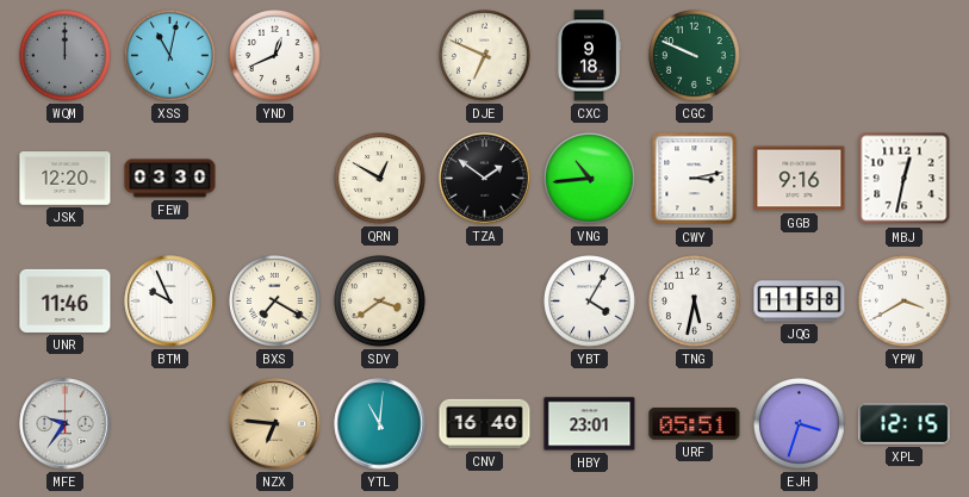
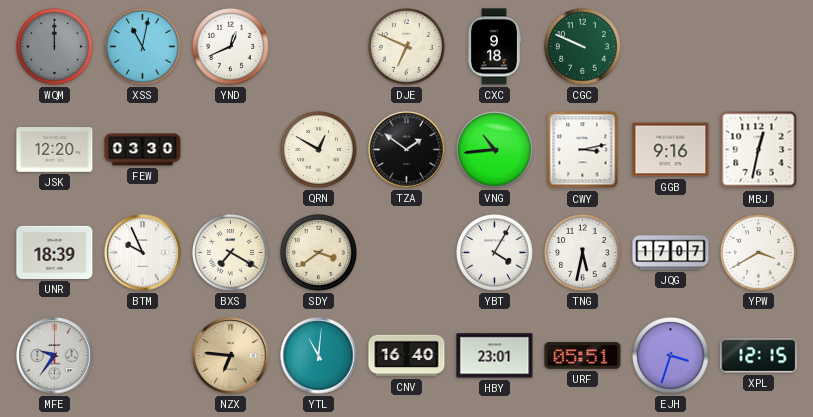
UNR: 11:46 -> 18:39 (55, 252)
JQG: 11:58 -> 17:07 (671, 253)
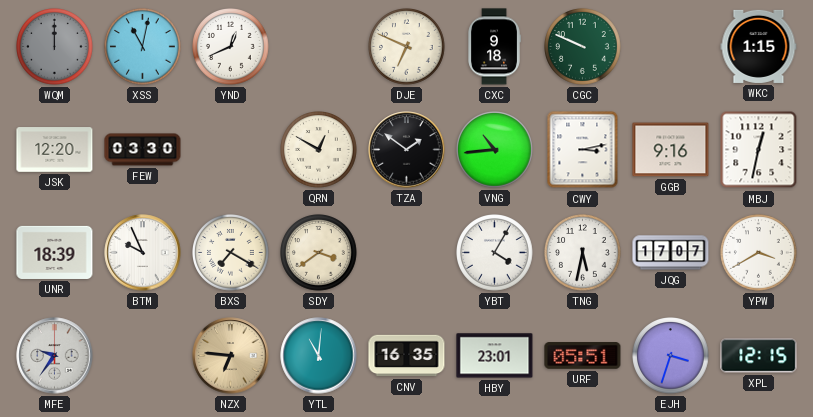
WKC: none -> 1:15 (759, 46)
CNV: 16:40 -> 16:35 (407, 356)
